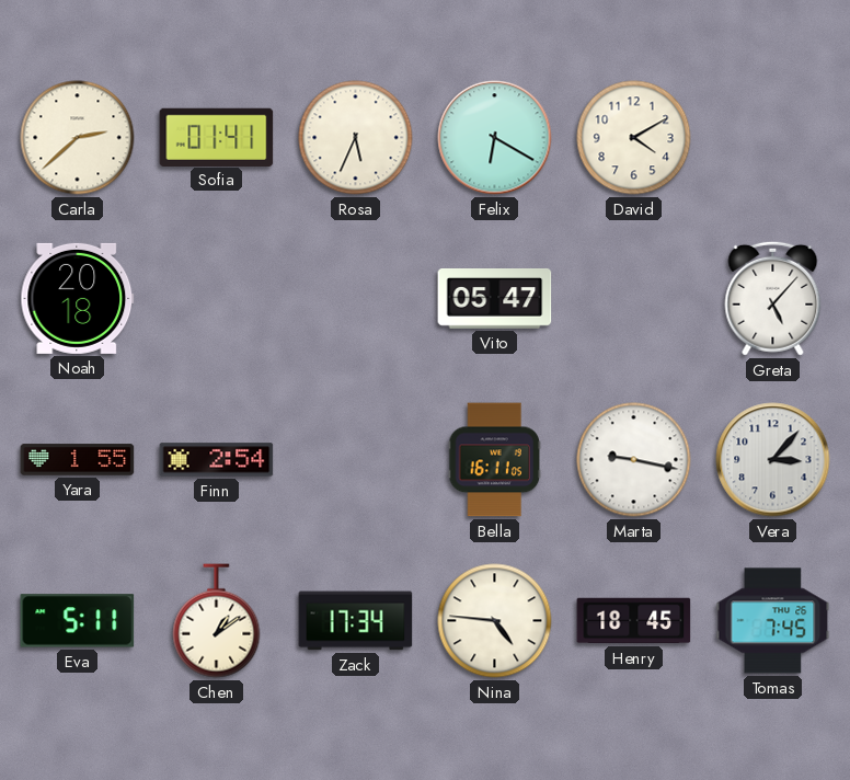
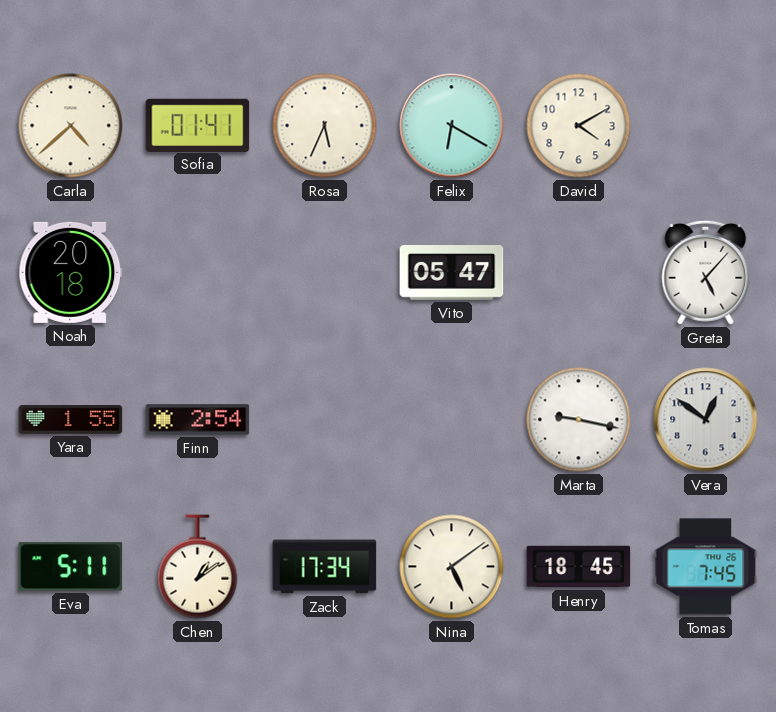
Carla: 2:38 -> 4:38 (71, 126)
Bella: 16:11 -> none (495, 460)
Vera: 3:07 -> 12:51 (706, 420)
Nina: 4:46 -> 5:09 (452, 567)
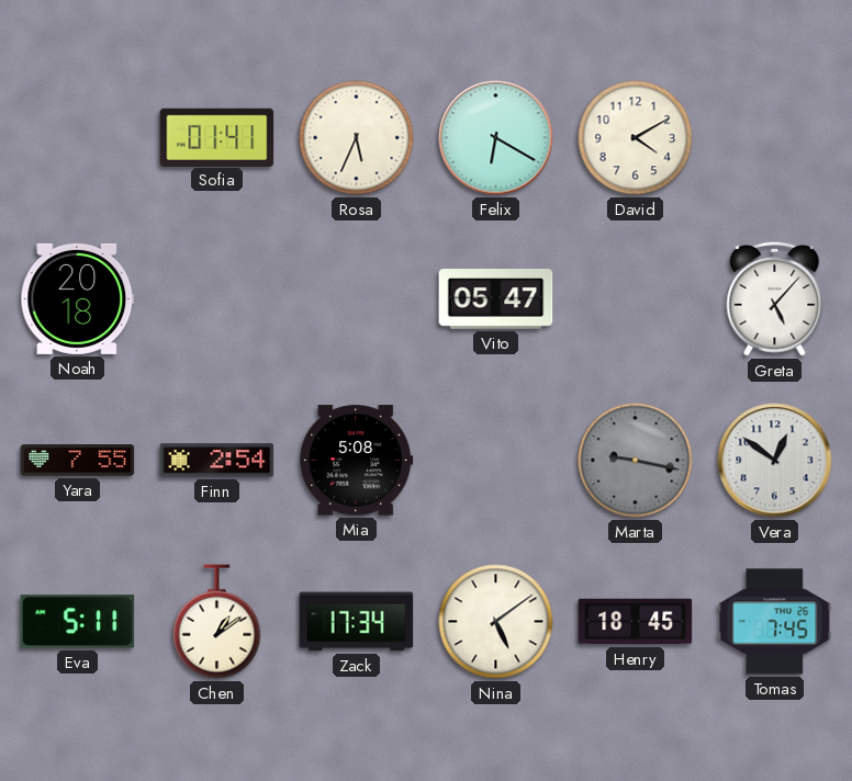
Carla: 4:38 -> none (71, 126)
Yara: 1:55 -> 7:55 (78, 461)
Mia: none -> 5:08 (357, 461)
Marta dial: white -> grey (636, 461)
